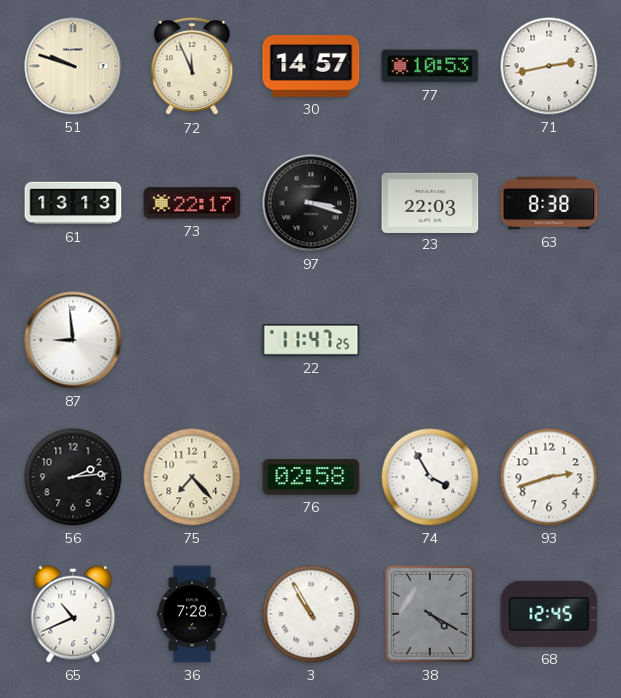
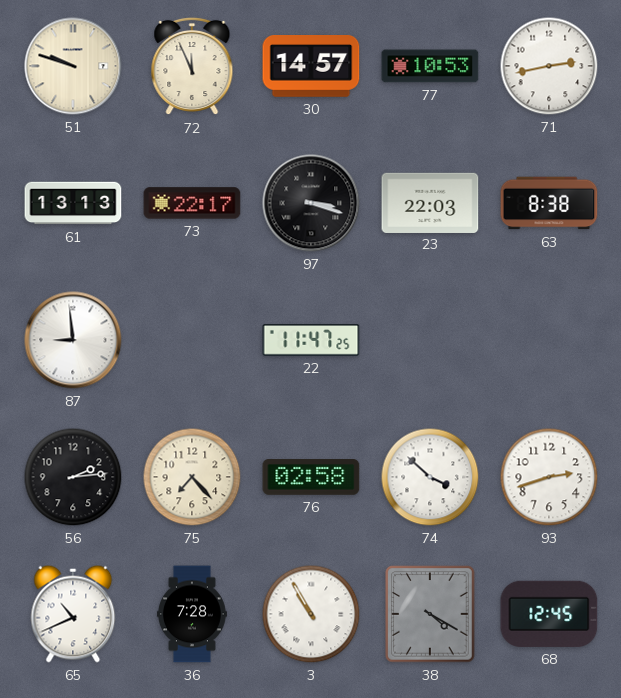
74: 3:55 -> 3:52 (430, 477)
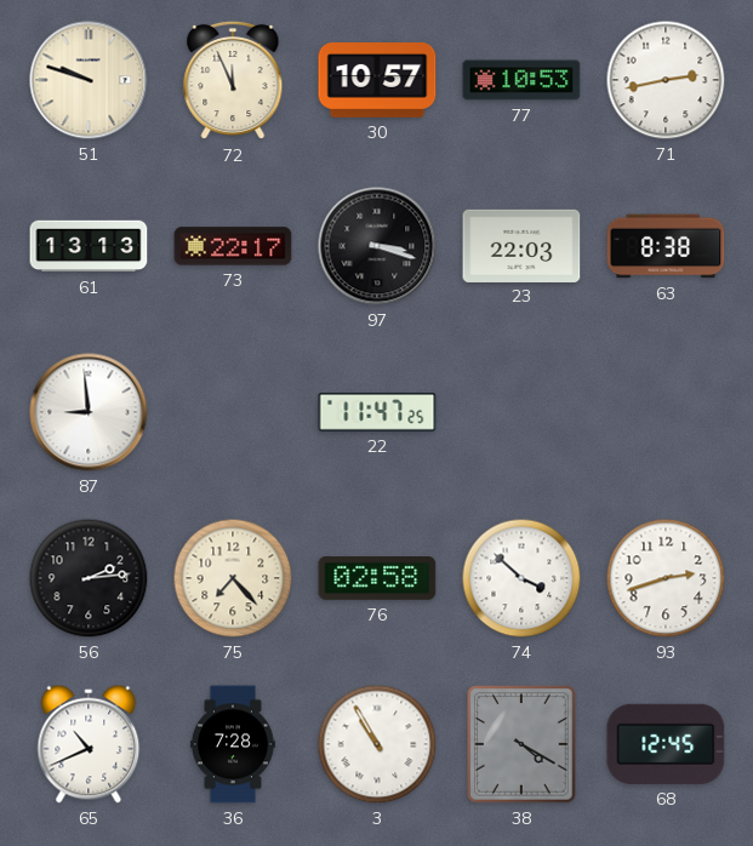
30: 14:57 -> 10:57 (377, 80)
